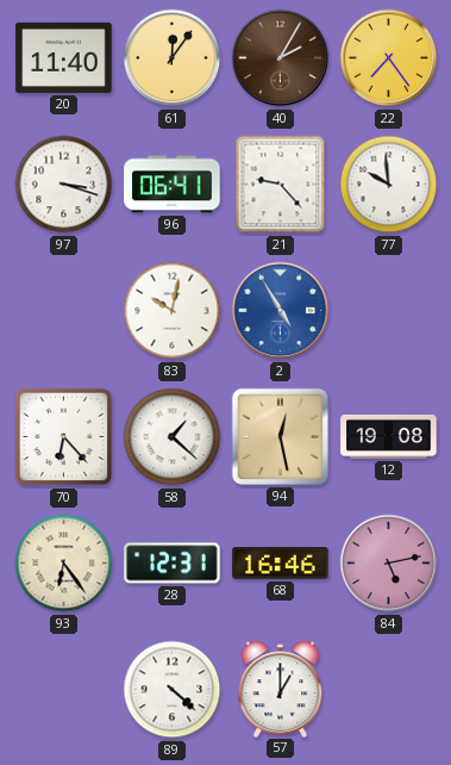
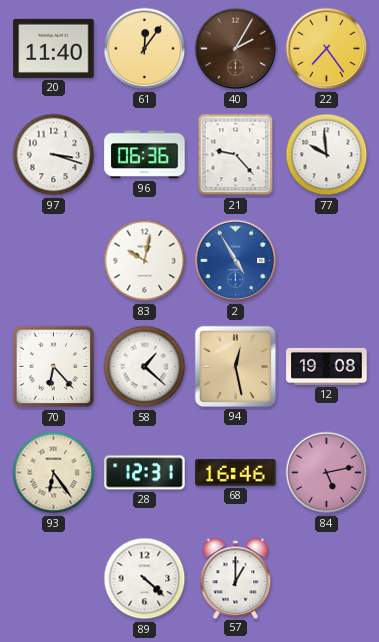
96: 06:41 -> 06:36 (145, 155)
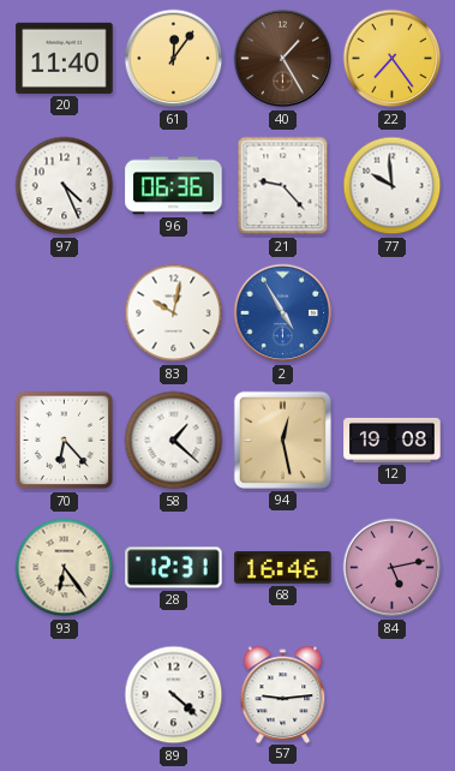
40: 2:05 -> 1:25 (283, 59)
97: 3:18 -> 4:26 (65, 186)
57: 1:00 -> 9:14 (283, 694)
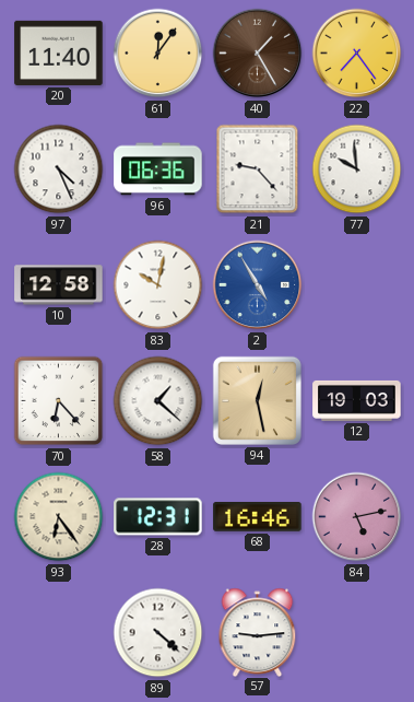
10: none -> 12:58 (59, 285)
12: 19:08 -> 19:03 (357, 400)
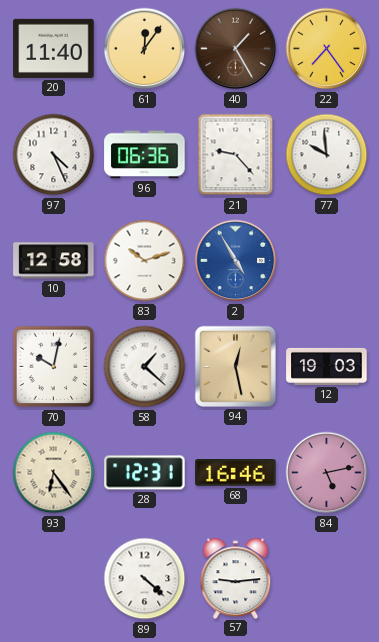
83: 10:02 -> 10:12 (145, 261)
70: 6:23 -> 10:02 (54, 367)
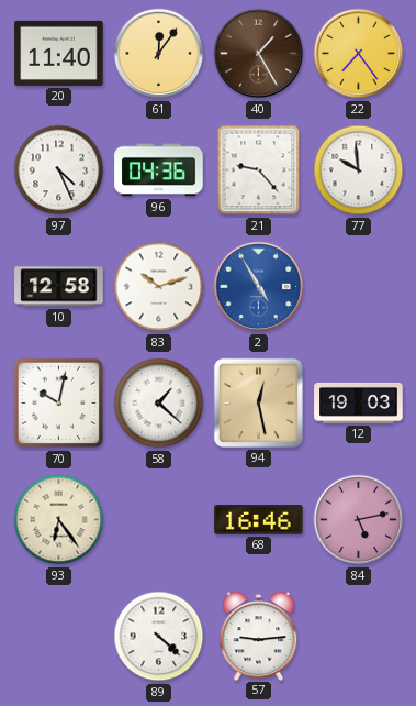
96: 06:36 -> 04:36 (159, 170)
28: 12:31 -> none (145, 473)
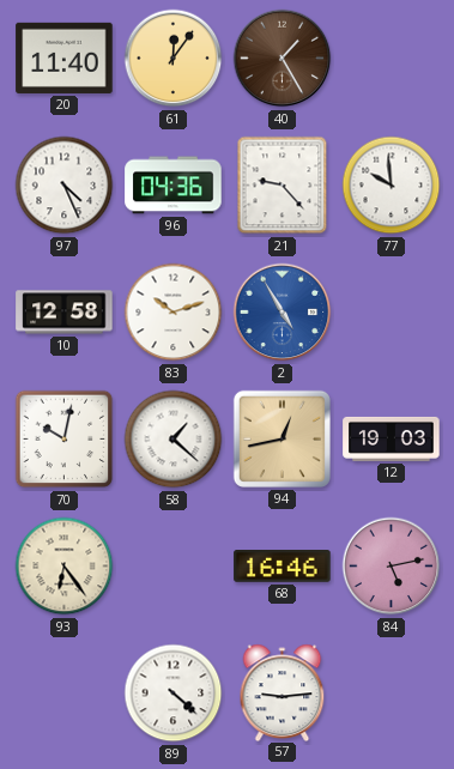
22: 7:24 -> none (359, 54)
94: 12:28 -> 12:43 (282, 438)
